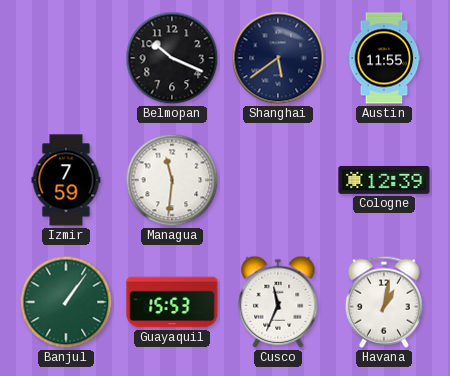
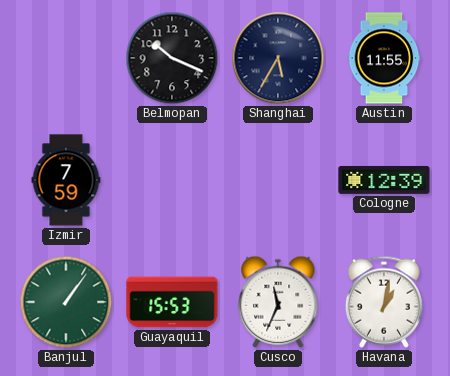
Shanghai: 5:39 -> 5:35 (278, 58)
Managua: 11:31 -> none (172, 180)
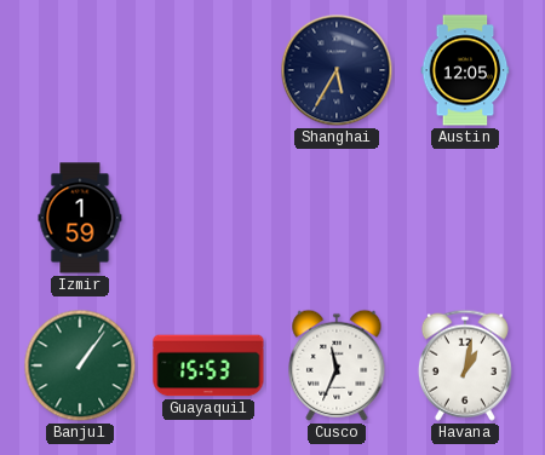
Belmopan: 10:19 -> none (172, 58)
Austin: 11:55 -> 12:05 (465, 70)
Izmir: 7:59 -> 1:59 (80, 218)
Cologne: 12:39 -> none (384, 180)
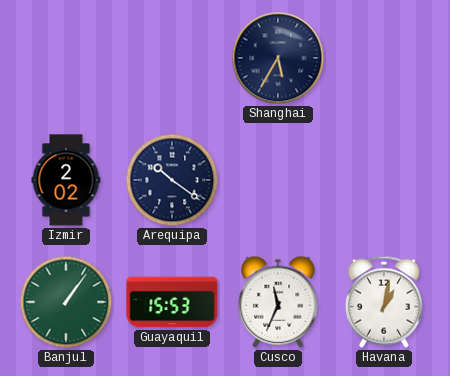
Austin: 12:05 -> none (465, 70)
Izmir: 1:59 -> 2:02 (66, 180)
Arequipa: none -> 10:21 (172, 180)
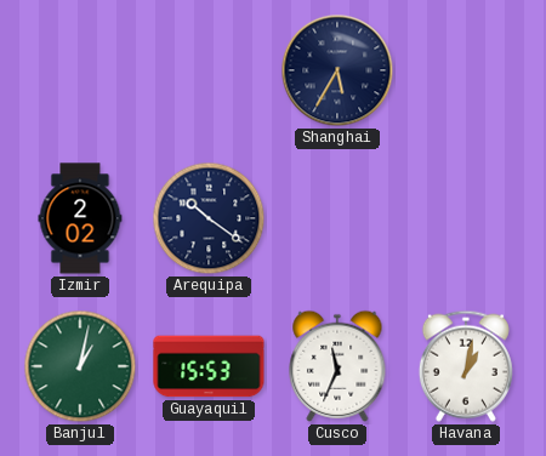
Banjul: 1:06 -> 1:02 (80, 366)
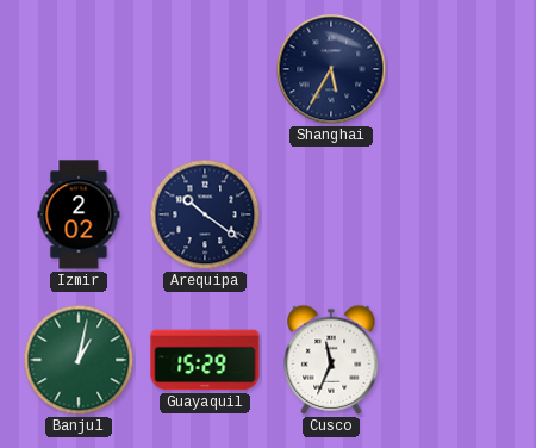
Guayaquil: 15:53 -> 15:29 (205, 360)
Havana: 1:02 -> none (466, 366)
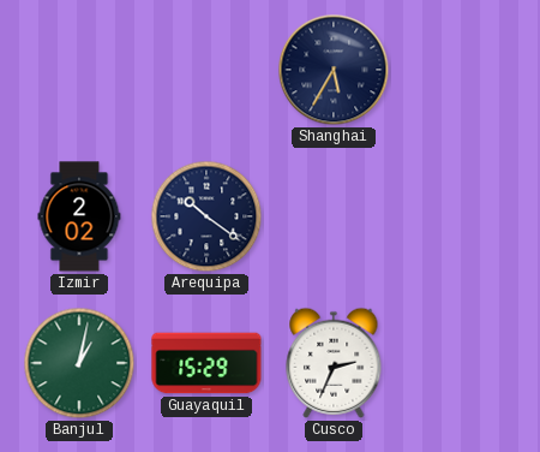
Cusco: 11:34 -> 2:34 (334, 363)
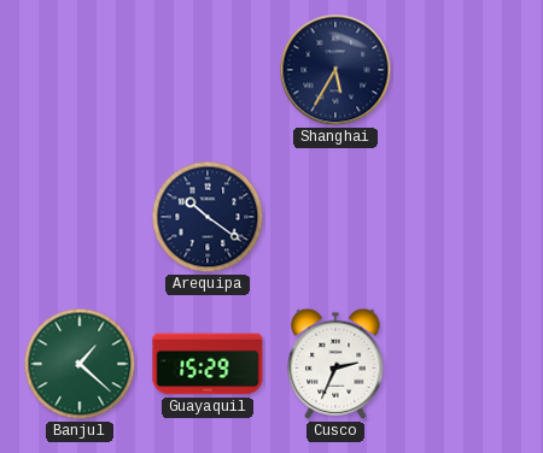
Izmir: 2:02 -> none (79, 216)
Banjul: 1:02 -> 1:22 (80, 364)
